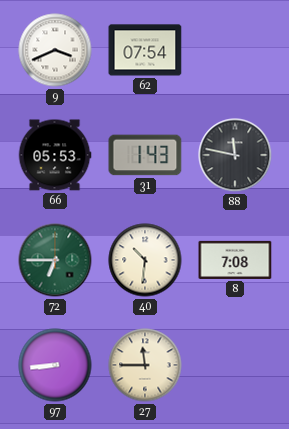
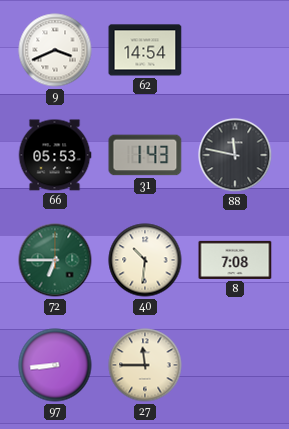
62: 07:54 -> 14:54 (145, 50)
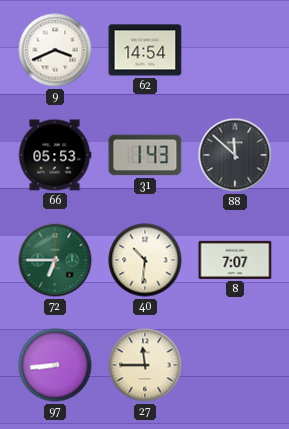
88: 11:47 -> 11:52 (235, 155)
8: 7:08 -> 7:07 (235, 260)
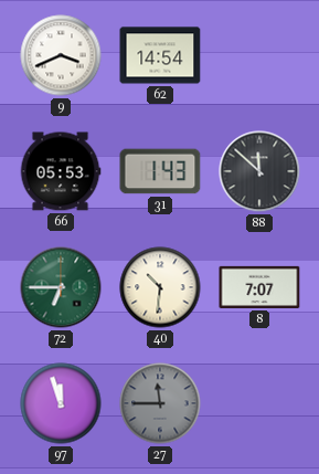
97: 8:44 -> 11:57 (61, 403)
27 dial: cream -> grey (160, 403)
